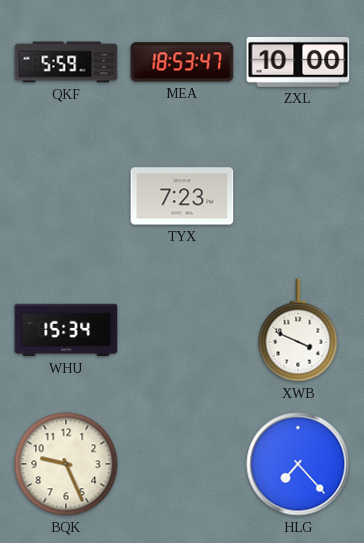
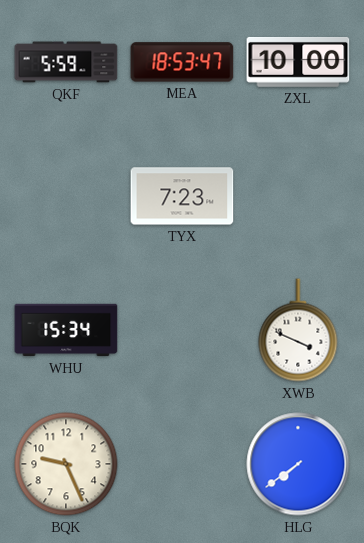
HLG: 7:23 -> 7:39 (298, 464)
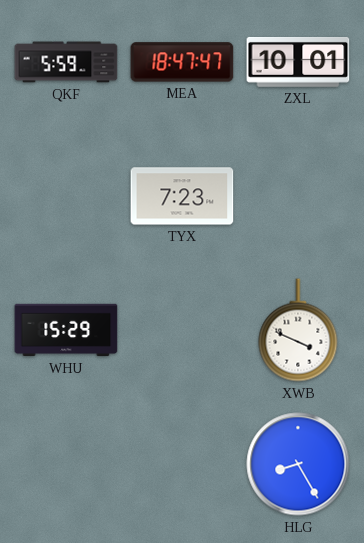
MEA: 18:53 -> 18:47 (182, 62)
ZXL: 10:00 -> 10:01 (298, 62)
WHU: 15:34 -> 15:29 (66, 330)
BQK: 9:26 -> none (66, 464)
HLG: 7:39 -> 8:25 (298, 464)
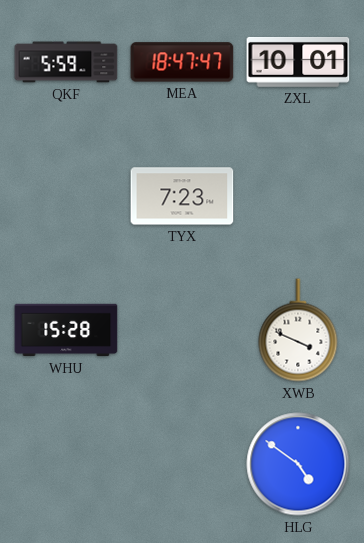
WHU: 15:29 -> 15:28 (66, 330)
HLG: 8:25 -> 4:51 (298, 464)
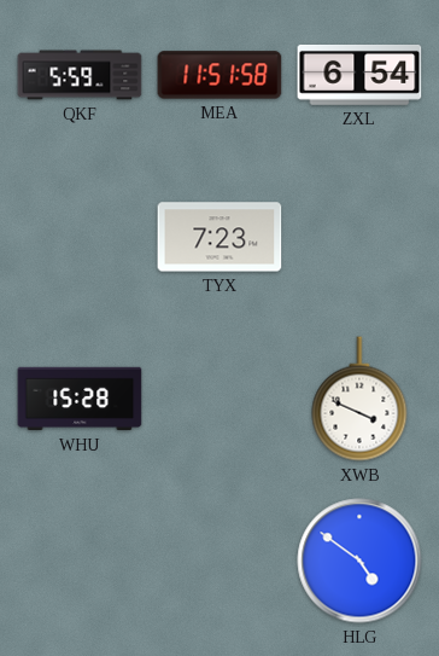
MEA: 18:47 -> 11:51 (219, 75)
ZXL: 10:01 -> 6:54 (359, 75)
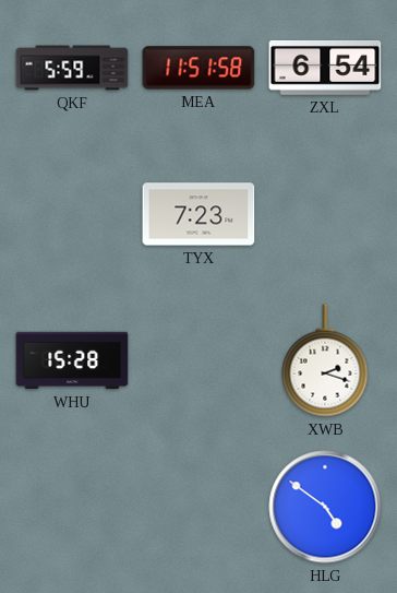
XWB: 3:49 -> 2:18 (325, 360)
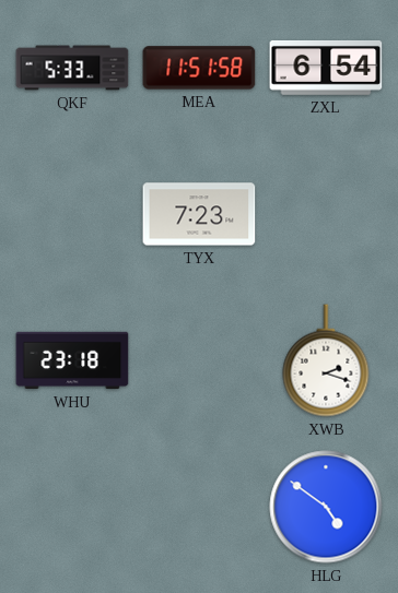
QKF: 5:59 -> 5:33 (72, 68)
WHU: 15:28 -> 23:18 (72, 360)
